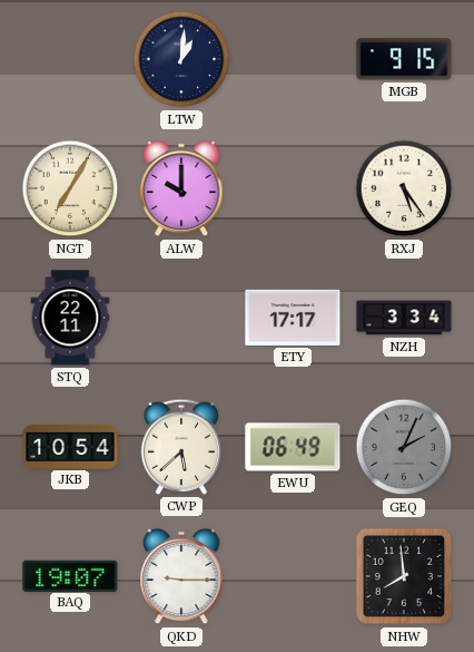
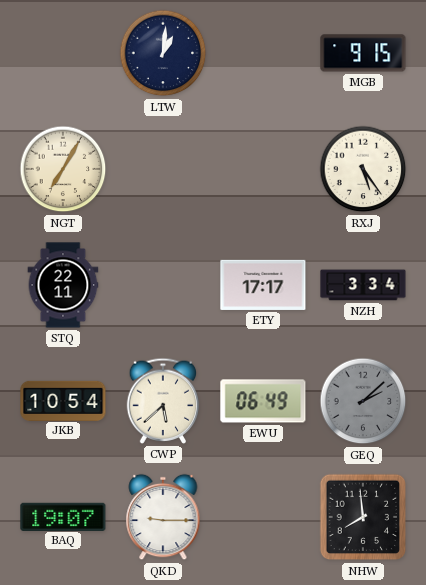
ALW: 10:00 -> none (181, 188)
GEQ: 2:04 -> 2:08 (363, 401)
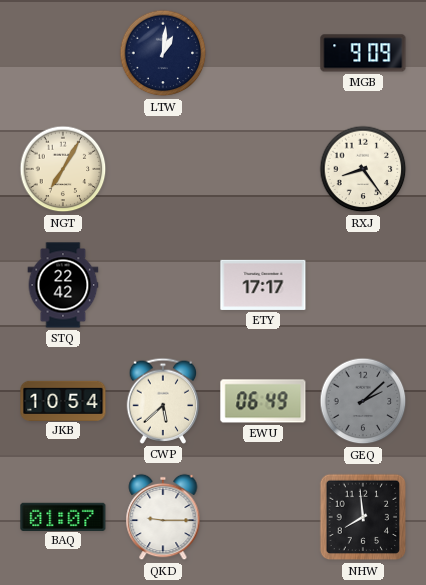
MGB: 9:15 -> 9:09 (363, 53)
RXJ: 5:24 -> 8:24 (363, 169)
STQ: 22:11 -> 22:42 (63, 285)
NZH: 3:34 -> none (363, 285)
BAQ: 19:07 -> 01:07 (63, 516)
